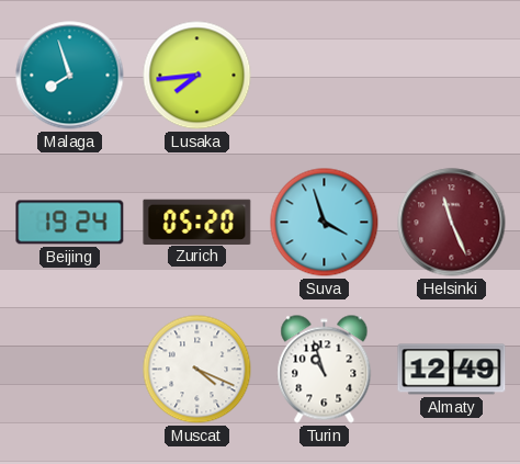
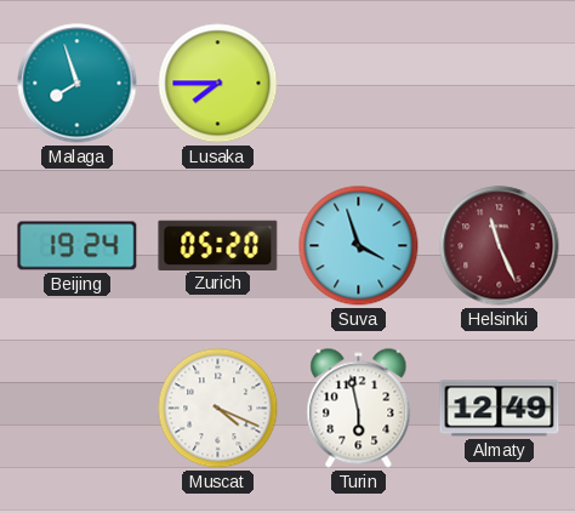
Lusaka: 7:44 -> 7:45 (218, 84)
Turin: 10:57 -> 5:58 (359, 409)
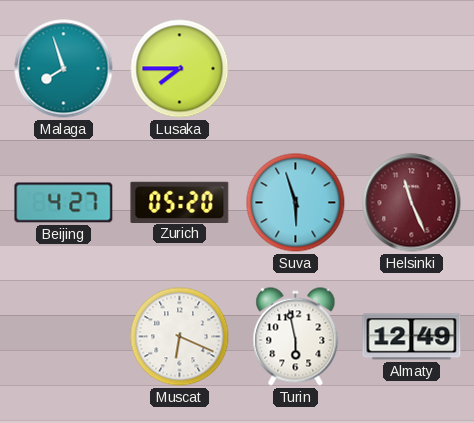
Beijing: 19:24 -> 4:27 (64, 203)
Suva: 3:57 -> 5:57 (296, 203)
Muscat: 4:19 -> 6:19 (180, 337)
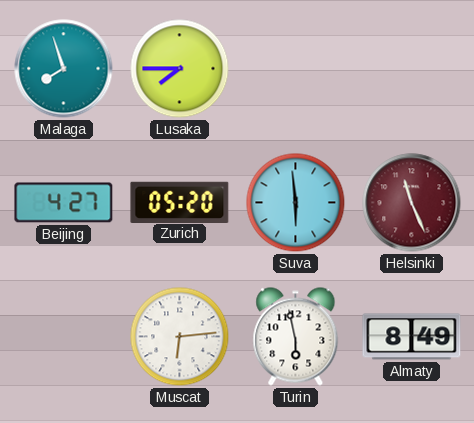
Suva: 5:57 -> 5:59 (296, 203)
Muscat: 6:19 -> 6:14 (180, 337)
Almaty: 12:49 -> 8:49 (412, 337)
